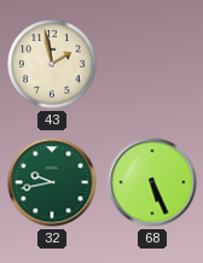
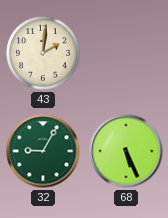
43: 1:58 -> 2:01 (43, 53)
32: 9:43 -> 9:05 (43, 151)
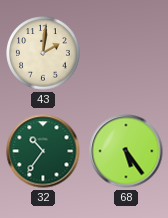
32: 9:05 -> 10:36 (43, 151)
68: 5:26 -> 5:24 (126, 151)
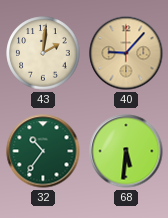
40: none -> 9:07 (126, 53)
68: 5:24 -> 5:31 (126, 151)
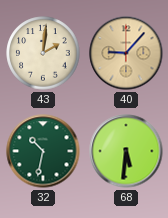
32: 10:36 -> 10:32 (43, 151)
